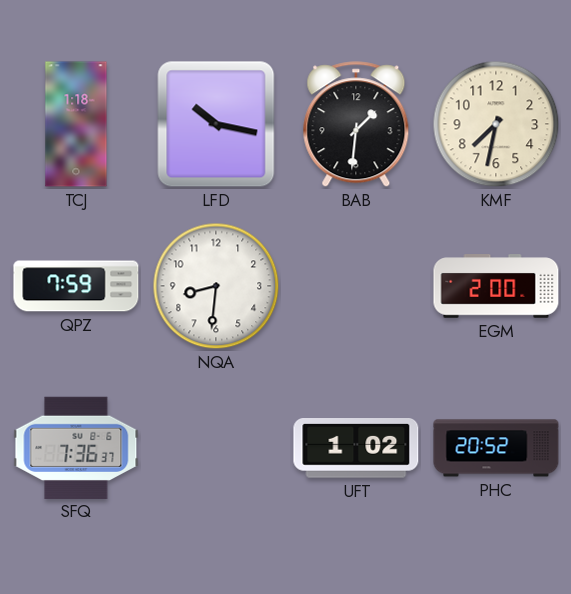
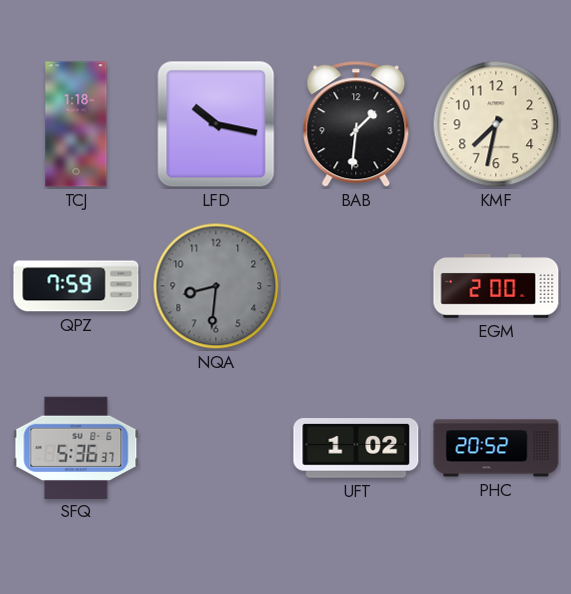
NQA dial: white -> grey (216, 286)
SFQ: 7:36 -> 5:36 (76, 447)
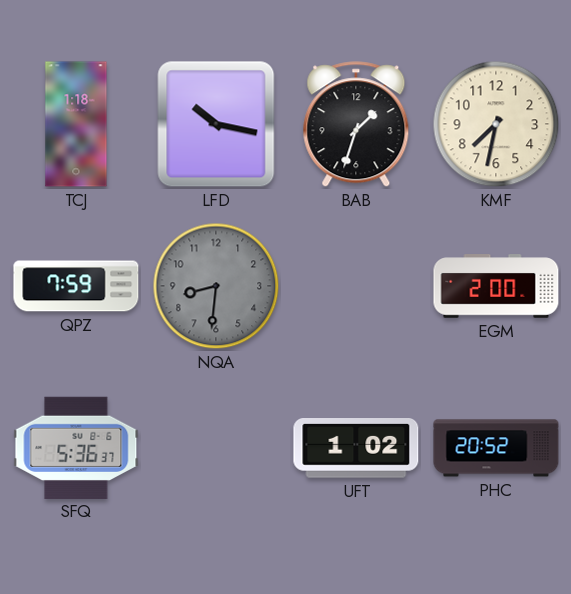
BAB: 1:31 -> 1:33 (356, 125)
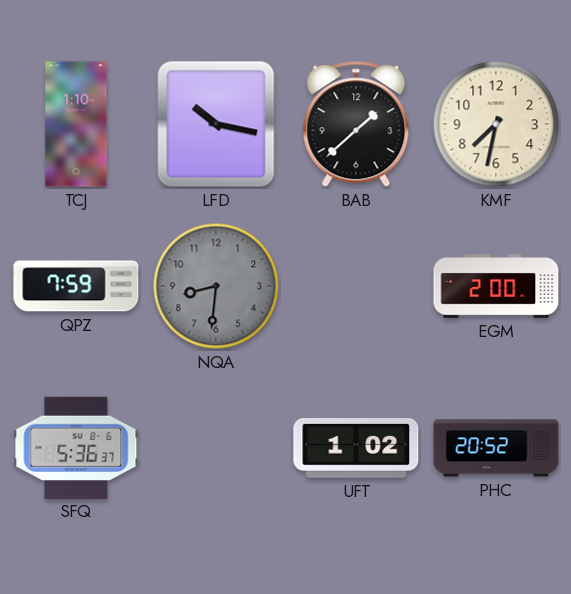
TCJ: 1:18 -> 1:10 (76, 124)
BAB: 1:33 -> 1:38 (356, 125)
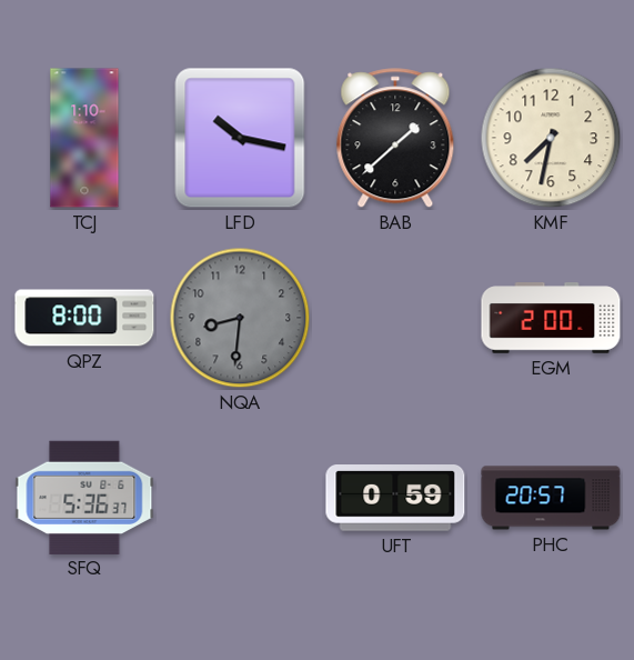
QPZ: 7:59 -> 8:00 (84, 318)
UFT: 1:02 -> 0:59 (395, 498)
PHC: 20:52 -> 20:57 (551, 498)
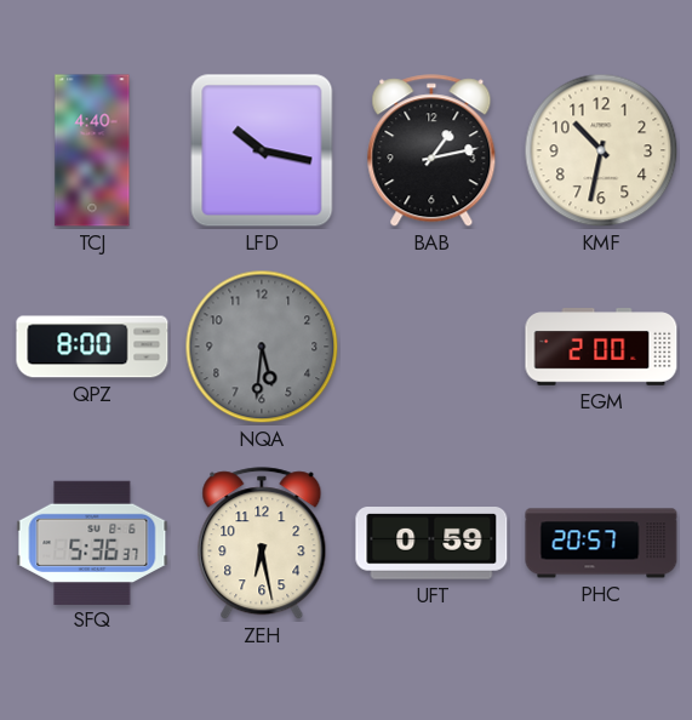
TCJ: 1:10 -> 4:40 (92, 150)
BAB: 1:38 -> 1:13 (431, 152)
KMF: 7:32 -> 10:32 (601, 150)
NQA: 8:31 -> 5:31 (262, 347)
ZEH: none -> 6:28 (262, 544)
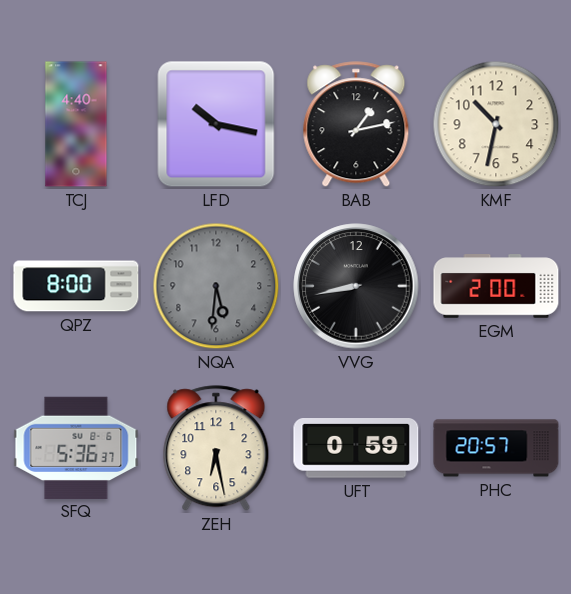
VVG: none -> 8:43 (356, 286)
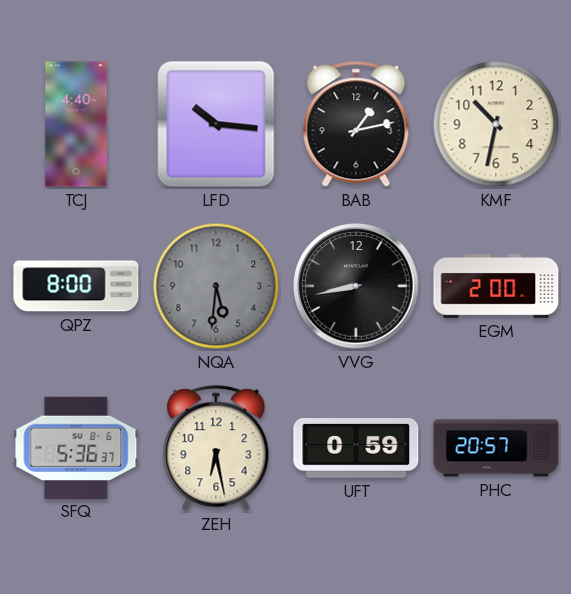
LFD: 10:17 -> 10:16 (216, 124)
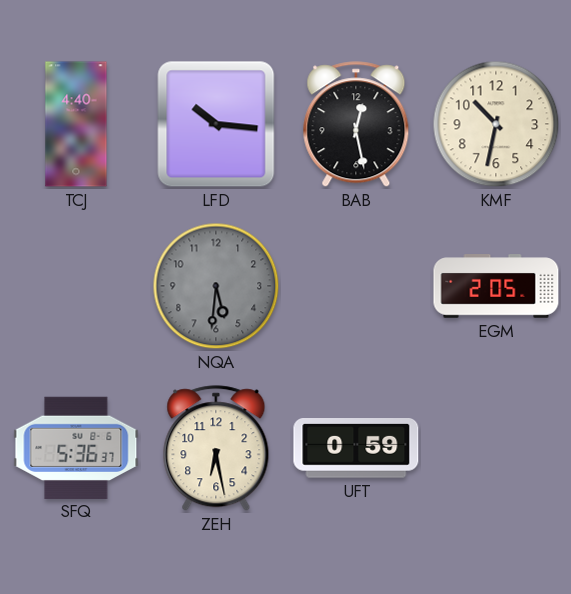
BAB: 1:13 -> 12:28 (356, 125)
QPZ: 8:00 -> none (76, 286)
VVG: 8:43 -> none (356, 286)
EGM: 2:00 -> 2:05 (496, 286)
PHC: 20:57 -> none (496, 448)
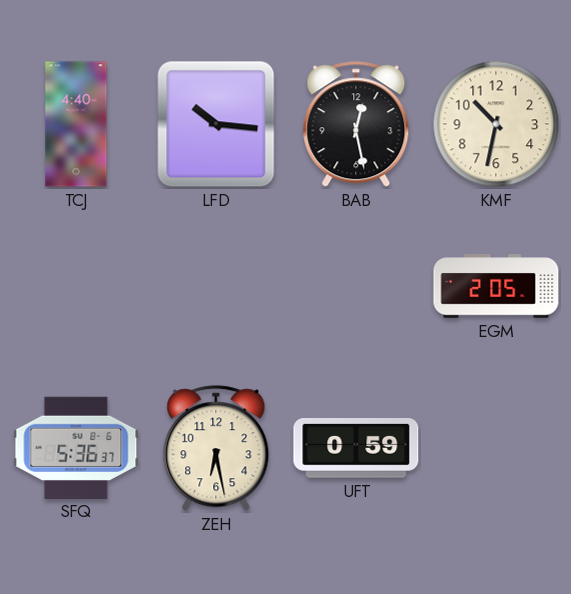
NQA: 5:31 -> none (216, 286)
